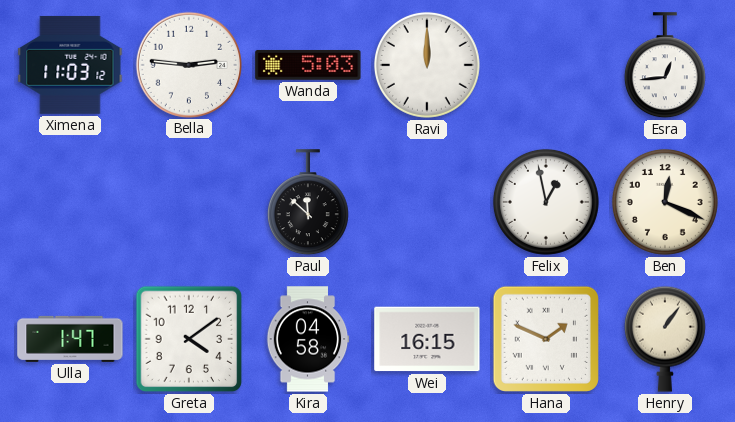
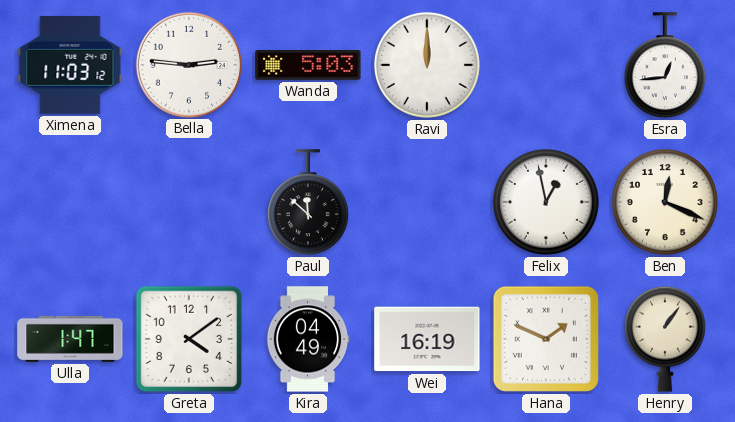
Kira: 04:58 -> 04:49 (308, 339)
Wei: 16:15 -> 16:19 (427, 339)
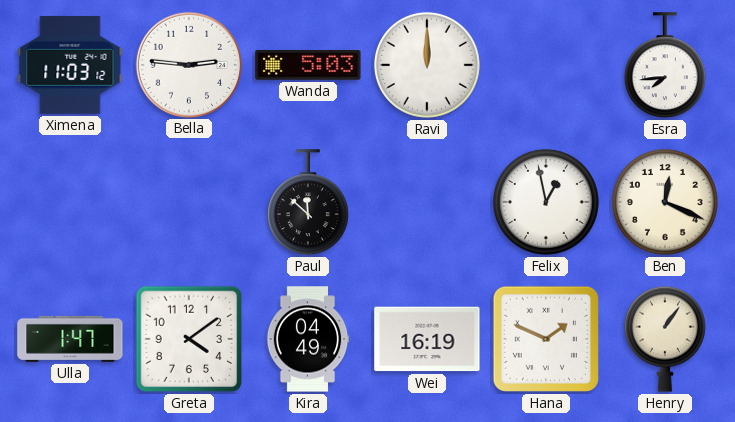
Esra: 12:44 -> 7:44 (665, 66)
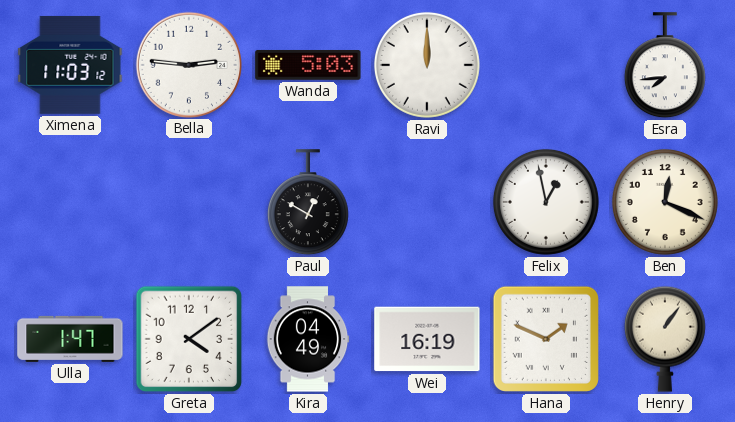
Paul: 11:52 -> 12:50 (308, 203)
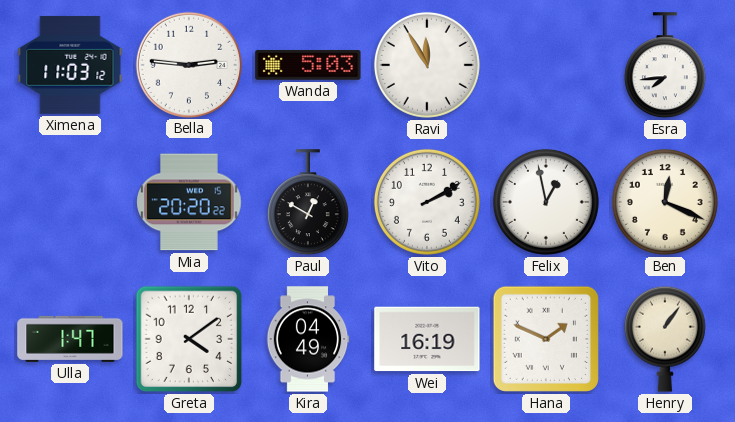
Ravi: 12:00 -> 11:55 (427, 65)
Mia: none -> 20:20 (189, 202)
Vito: none -> 2:10 (427, 202)
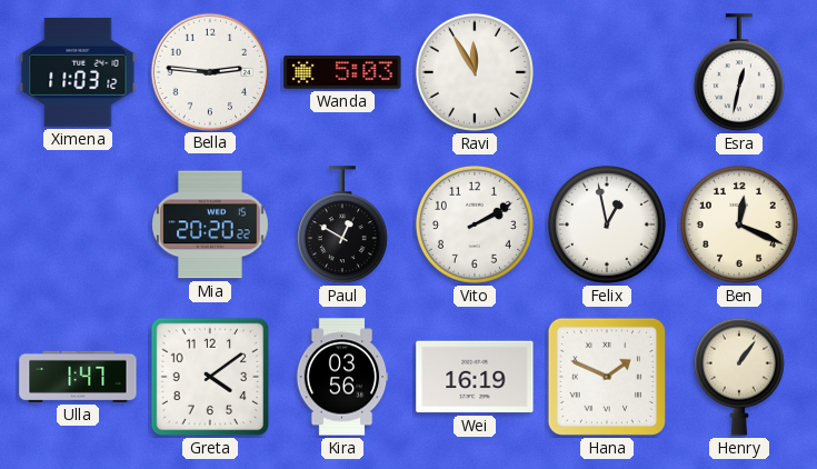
Esra: 7:44 -> 12:32 (739, 73)
Kira: 04:49 -> 03:56 (342, 377)
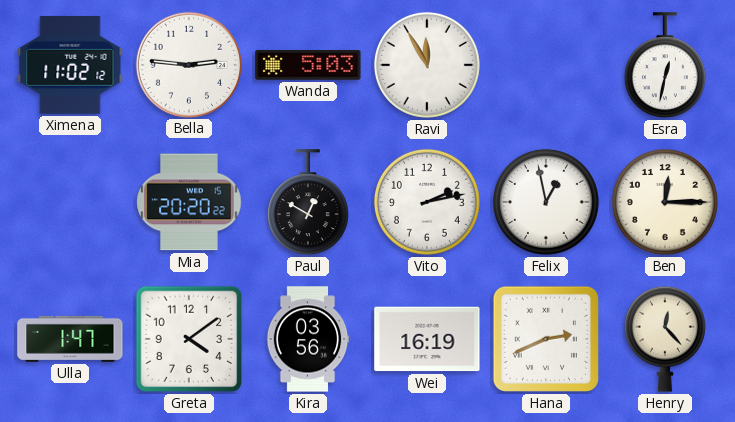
Ximena: 11:03 -> 11:02 (70, 65)
Vito: 2:10 -> 2:13 (427, 202)
Ben: 12:19 -> 12:15 (665, 202)
Hana: 1:49 -> 2:41 (546, 339)
Henry: 1:06 -> 12:23 (665, 339)
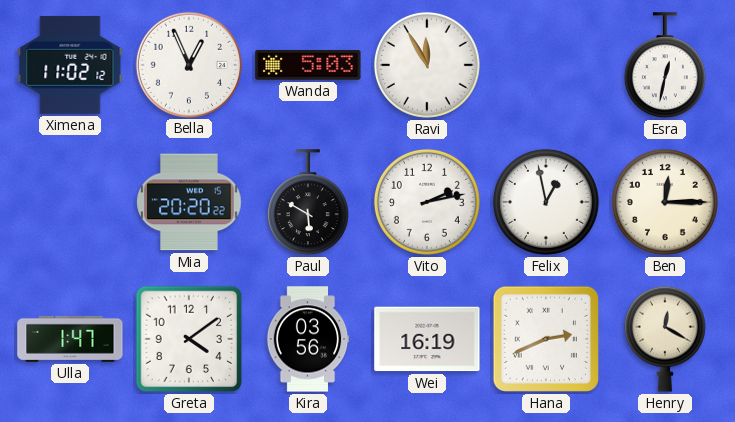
Bella: 2:46 -> 12:56 (188, 64)
Paul: 12:50 -> 5:50 (308, 203)
Henry: 12:23 -> 12:20 (665, 339)
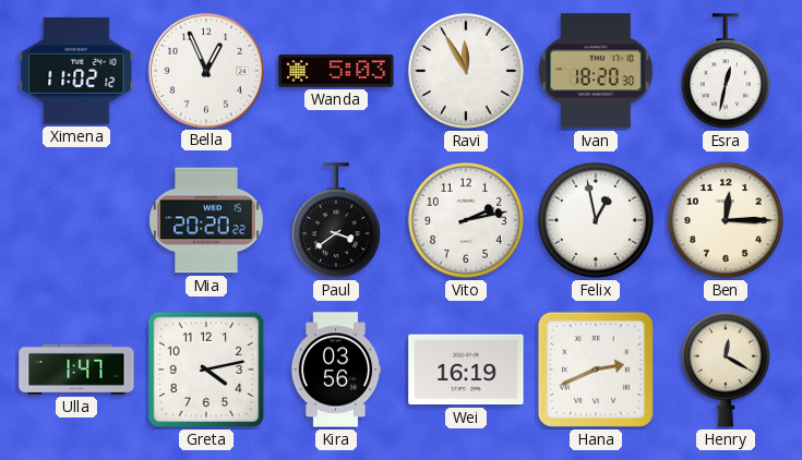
Ivan: none -> 18:20 (596, 71)
Paul: 5:50 -> 3:39 (336, 221)
Greta: 4:09 -> 4:13 (206, 370)
